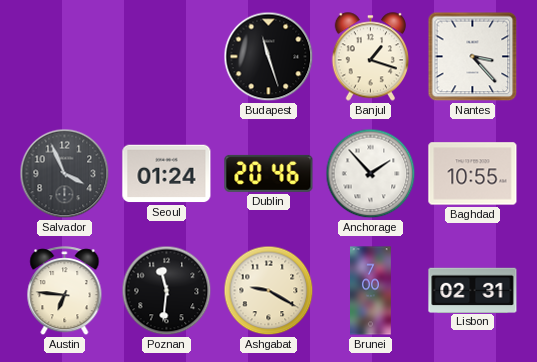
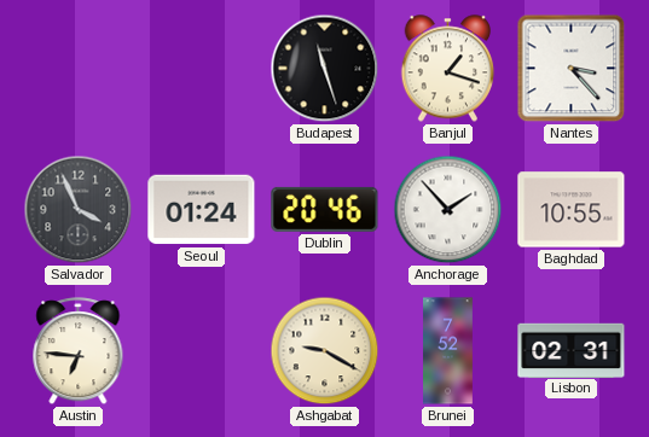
Poznan: 11:31 -> none (167, 291)
Brunei: 7:00 -> 7:52 (448, 351)
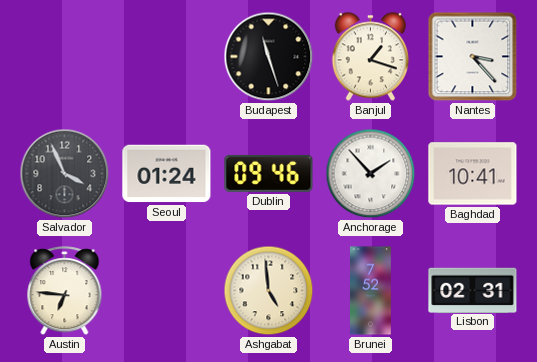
Dublin: 20:46 -> 09:46 (269, 173)
Baghdad: 10:55 -> 10:41 (473, 174)
Ashgabat: 9:20 -> 4:59 (269, 291)
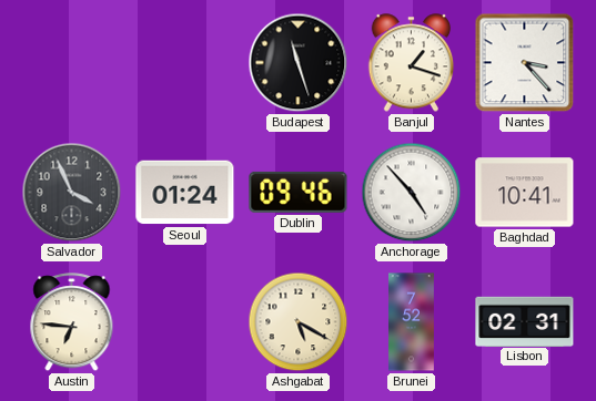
Anchorage: 1:53 -> 4:53 (412, 193)
Ashgabat: 4:59 -> 5:20 (299, 322)
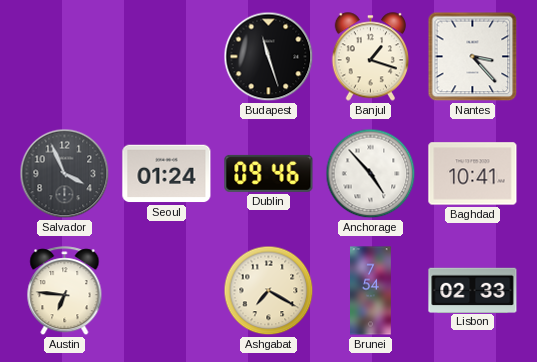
Ashgabat: 5:20 -> 7:20 (269, 291)
Brunei: 7:52 -> 7:54 (371, 291)
Lisbon: 02:31 -> 02:33 (473, 290)
